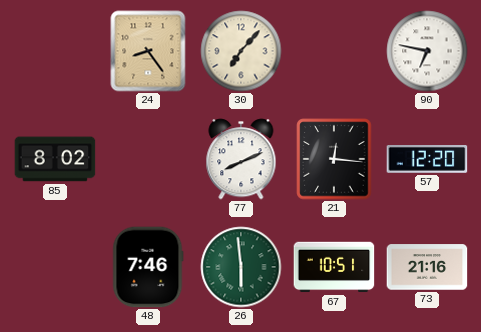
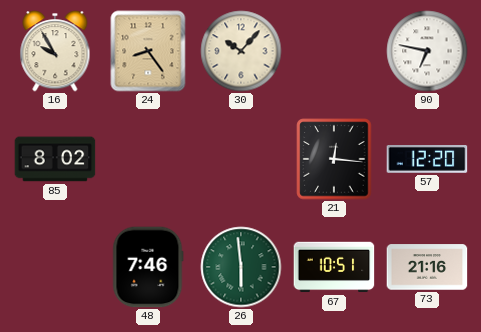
16: none -> 9:55 (55, 51)
30: 7:07 -> 10:07 (241, 51)
77: 8:11 -> none (241, 159)
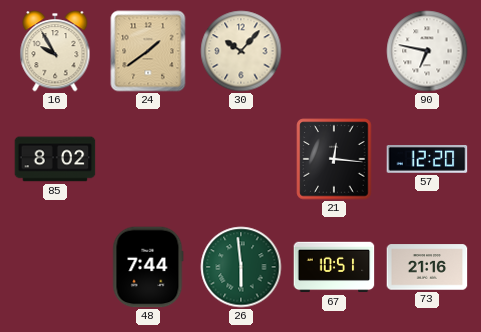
24: 8:24 -> 1:39 (148, 51)
48: 7:46 -> 7:44 (148, 267)
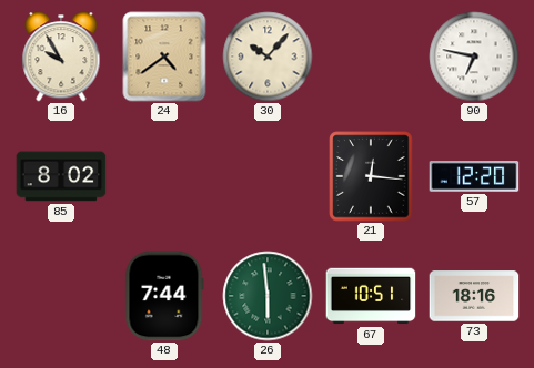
24: 1:39 -> 4:39 (164, 57)
73: 21:16 -> 18:16 (474, 296)
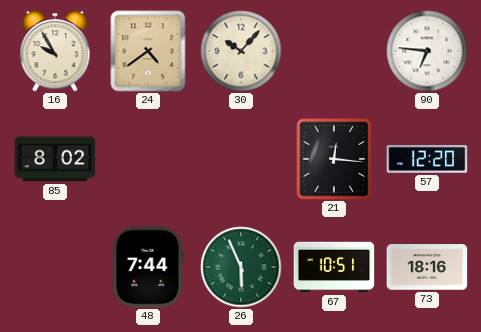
90: 6:47 -> 6:46 (427, 51)
26: 5:59 -> 5:56 (241, 267)
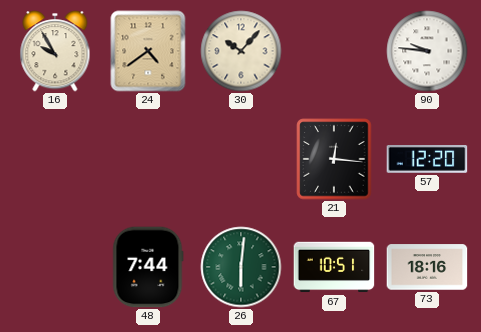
90: 6:46 -> 9:46 (427, 51)
85: 8:02 -> none (55, 159)
26: 5:56 -> 6:01 (241, 267)
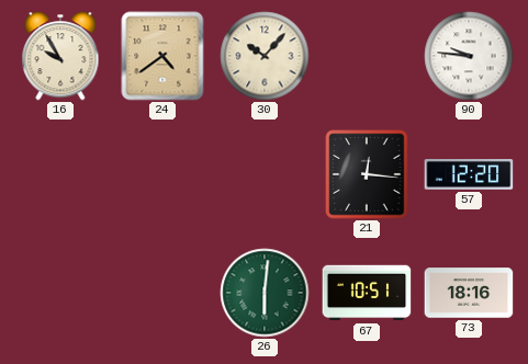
48: 7:44 -> none (148, 267)
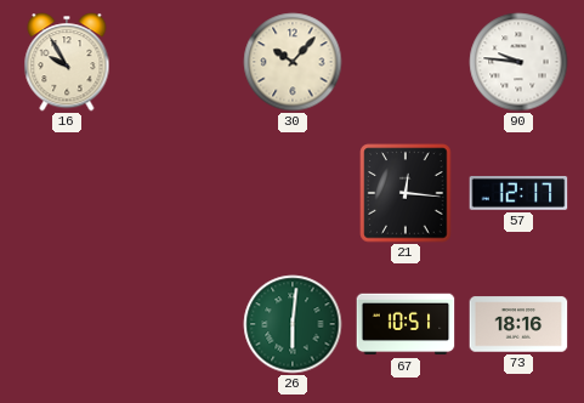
24: 4:39 -> none (162, 56)
57: 12:20 -> 12:17 (518, 194)
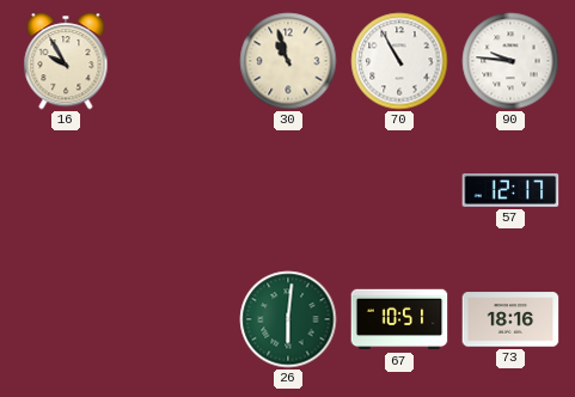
30: 10:07 -> 10:57 (288, 61)
70: none -> 10:55 (399, 61)
21: 12:16 -> none (406, 193)
